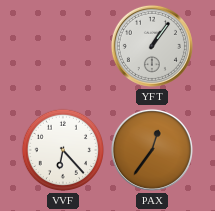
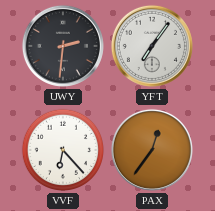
UWY: none -> 2:31 (63, 46)
YFT: 1:06 -> 7:06 (152, 46)
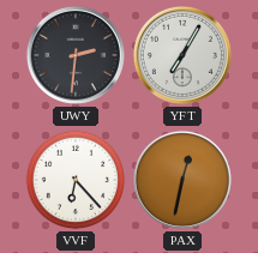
YFT: 7:06 -> 7:05 (182, 55)
PAX: 12:36 -> 12:32 (182, 180)
